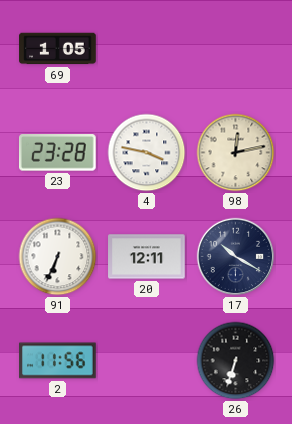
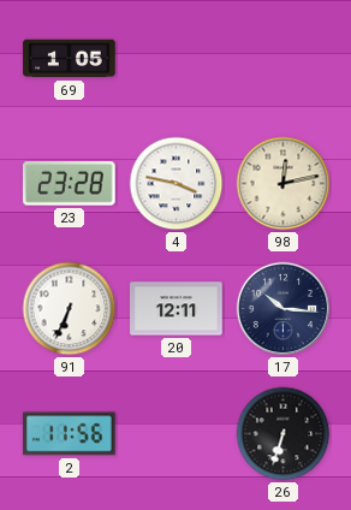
17: 10:20 -> 10:16 (284, 309)
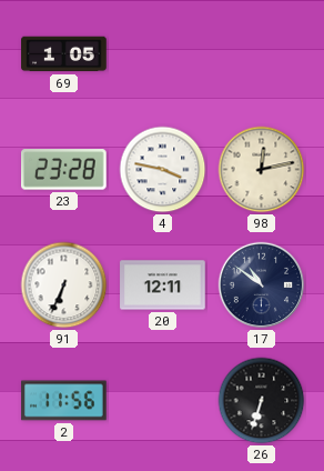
17: 10:16 -> 10:51 (262, 285)
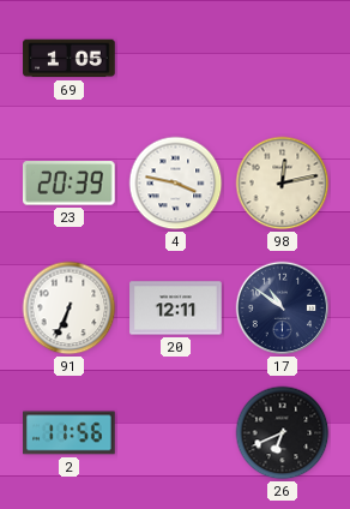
23: 23:28 -> 20:39 (70, 184)
26: 6:33 -> 6:41 (283, 433)
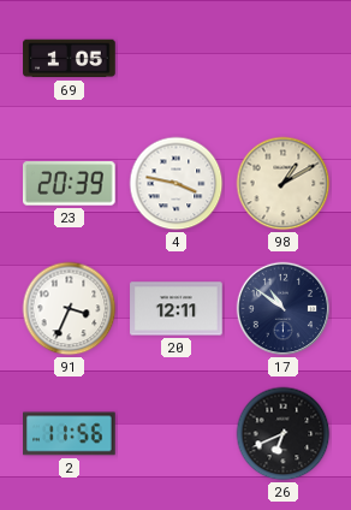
98: 12:13 -> 1:10 (284, 184)
91: 6:34 -> 3:34 (70, 309)
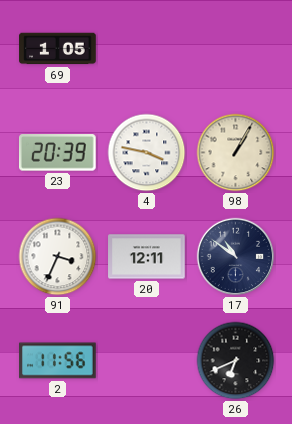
98: 1:10 -> 1:05 (236, 153)
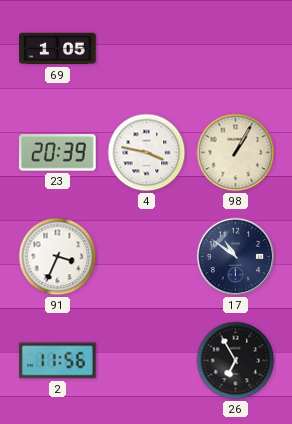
20: 12:11 -> none (147, 257)
26: 6:41 -> 6:55 (236, 361)
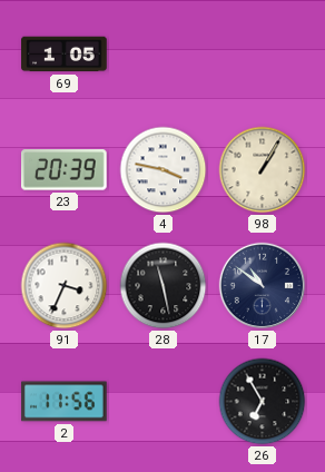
28: none -> 11:28 (164, 286)
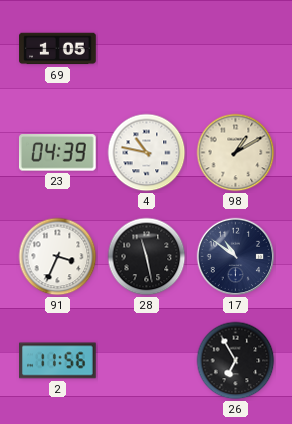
23: 20:39 -> 04:39 (58, 153)
4: 3:47 -> 10:47 (147, 153)
98: 1:05 -> 1:10 (236, 153)
